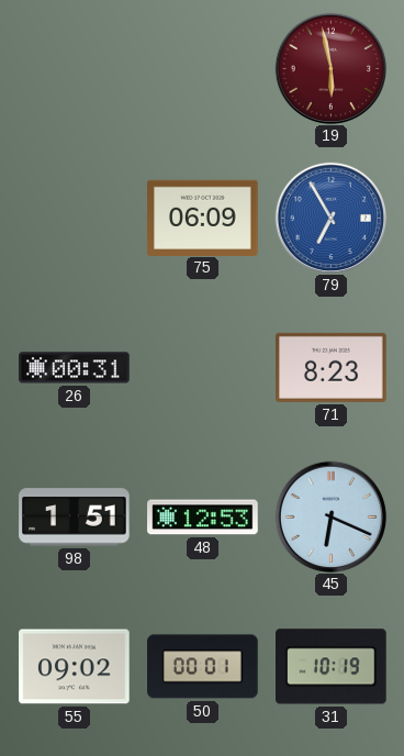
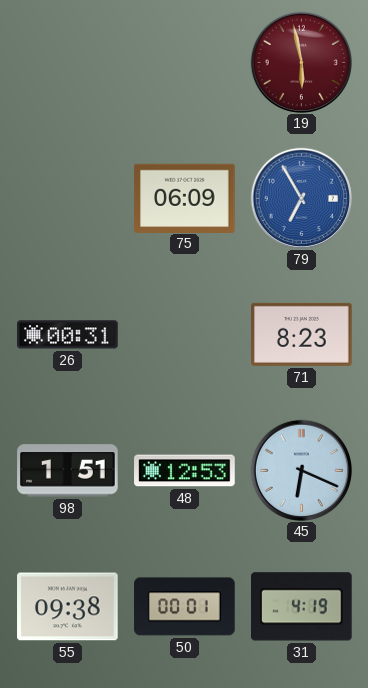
55: 09:02 -> 09:38 (68, 607)
31: 10:19 -> 4:19 (302, 607)
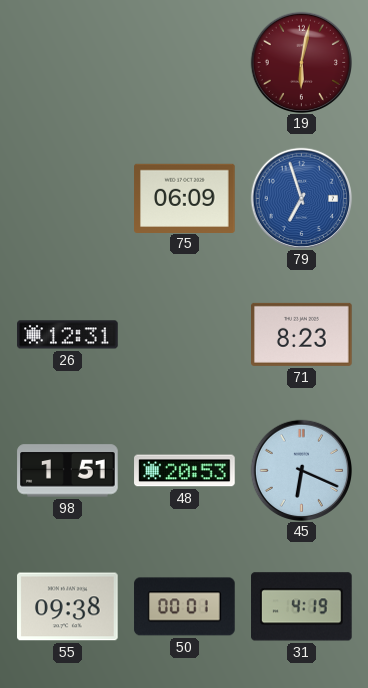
19: 5:58 -> 6:02 (301, 62)
79: 6:55 -> 6:57 (301, 198)
26: 00:31 -> 12:31 (68, 335)
48: 12:53 -> 20:53 (185, 471)
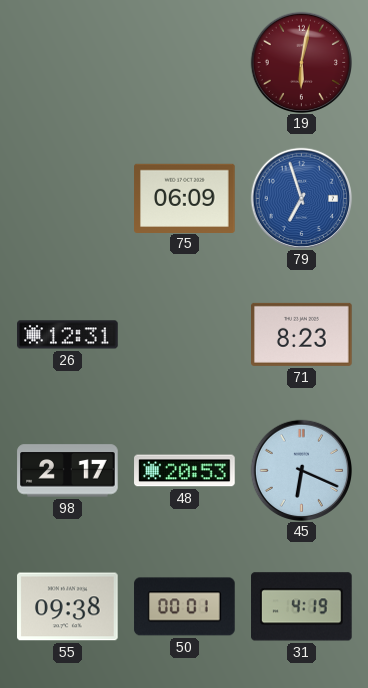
98: 1:51 -> 2:17 (68, 471)
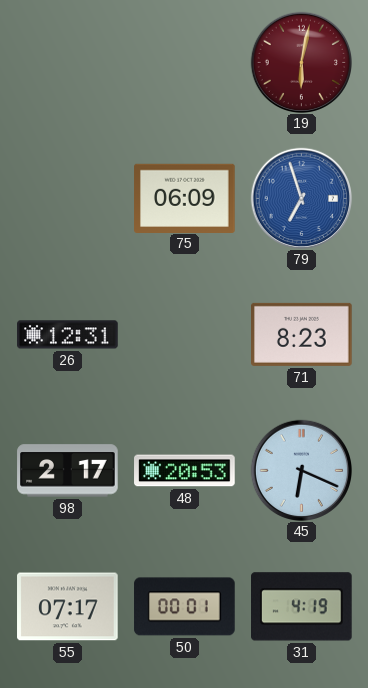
55: 09:38 -> 07:17 (68, 607)
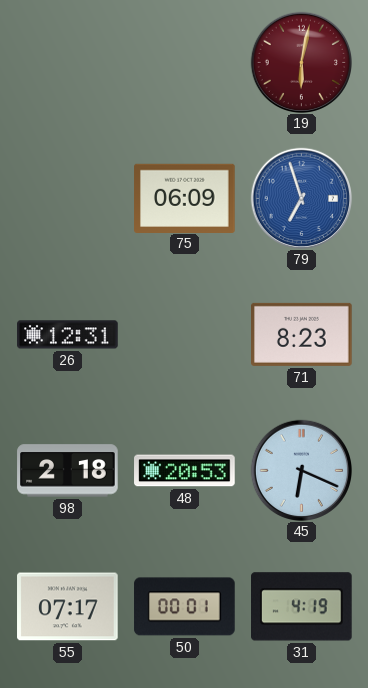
98: 2:17 -> 2:18 (68, 471)
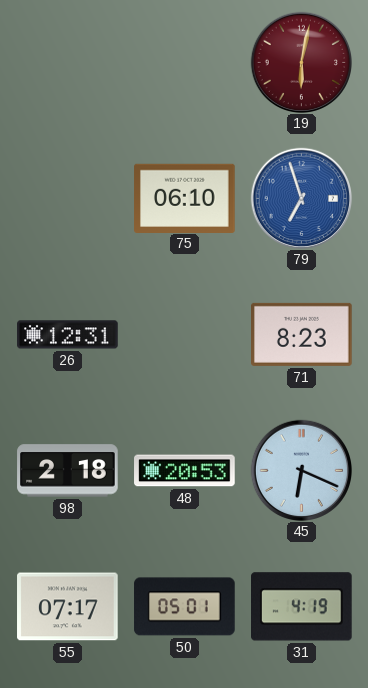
75: 06:09 -> 06:10 (185, 198)
50: 00:01 -> 05:01 (185, 607)
